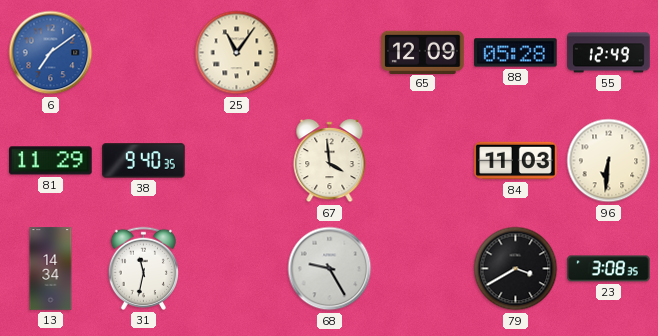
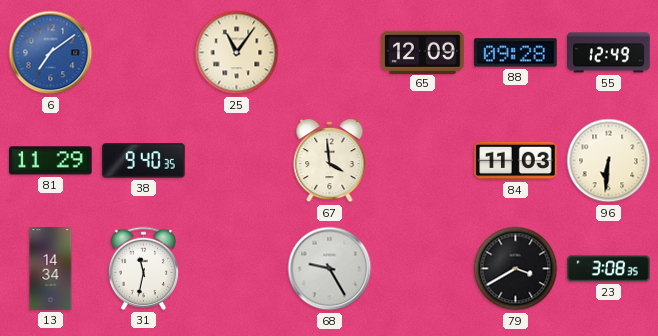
88: 05:28 -> 09:28 (516, 53)
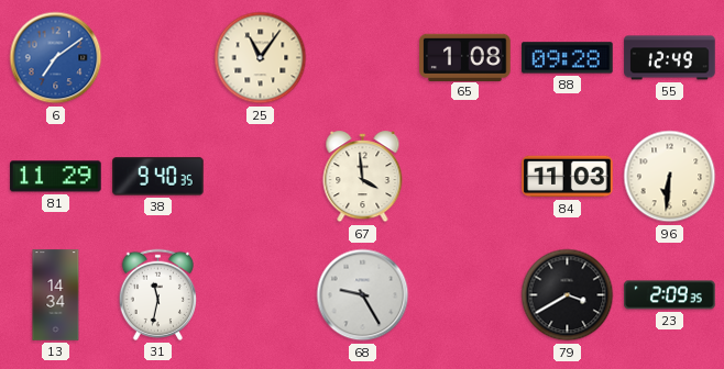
65: 12:09 -> 1:08 (465, 57)
23: 3:08 -> 2:09 (670, 295)
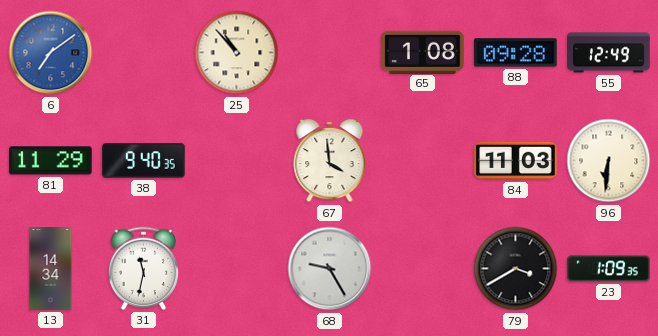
25: 11:06 -> 10:53 (237, 53)
23: 2:09 -> 1:09 (609, 269)
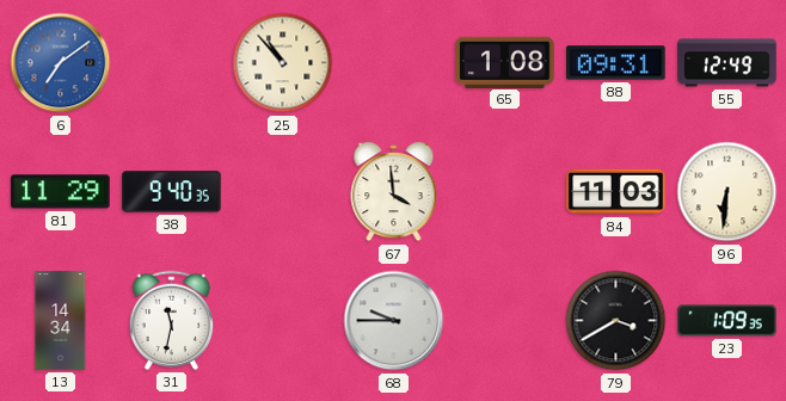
88: 09:28 -> 09:31 (616, 63)
68: 9:25 -> 9:45 (394, 321)
